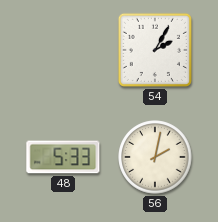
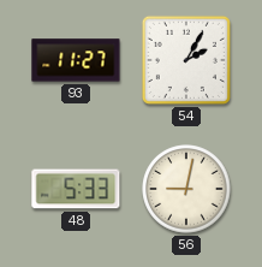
93: none -> 11:27 (76, 60)
56: 2:02 -> 9:02 (186, 189)
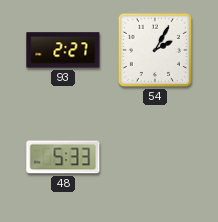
93: 11:27 -> 2:27 (63, 50)
56: 9:02 -> none (186, 189)
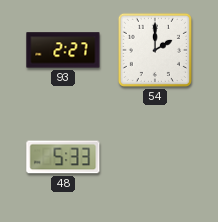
54: 2:05 -> 2:00 (155, 50)
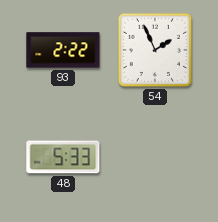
93: 2:27 -> 2:22 (63, 50)
54: 2:00 -> 1:56 (155, 50)
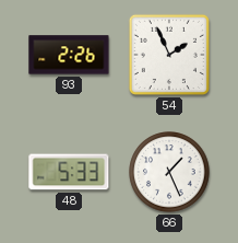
93: 2:22 -> 2:26 (69, 55)
66: none -> 1:26 (169, 172)
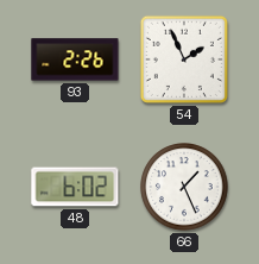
48: 5:33 -> 6:02 (75, 187)
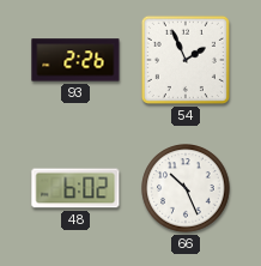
66: 1:26 -> 10:26 (186, 188)
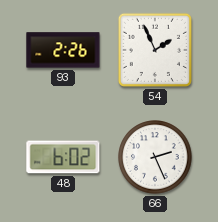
66: 10:26 -> 2:26 (155, 157)
